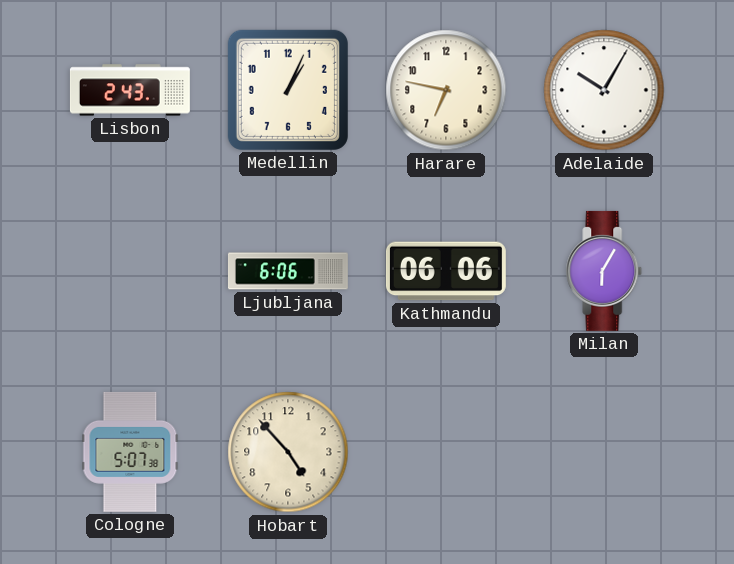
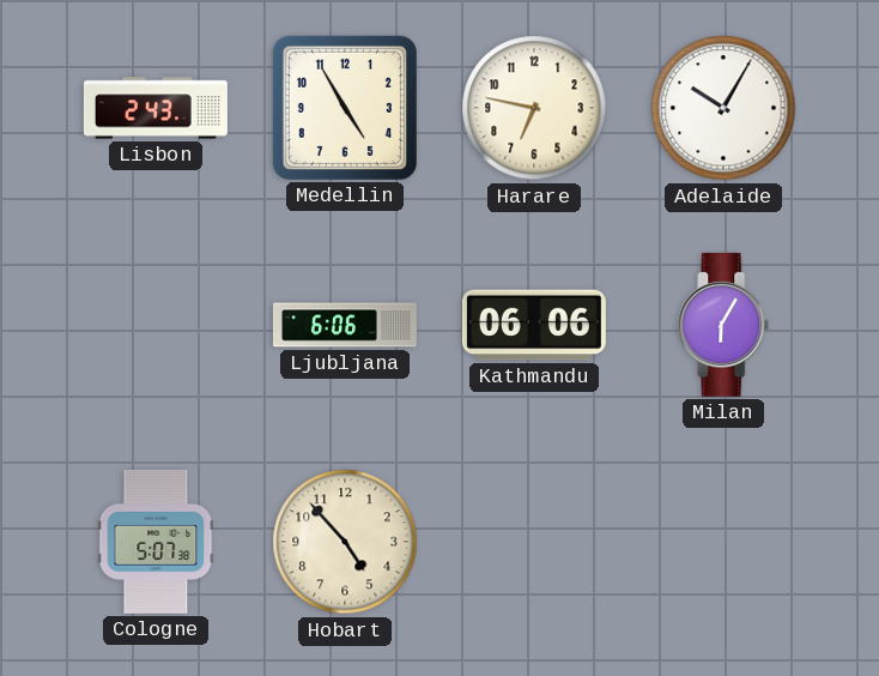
Medellin: 1:04 -> 4:55 (345, 108)
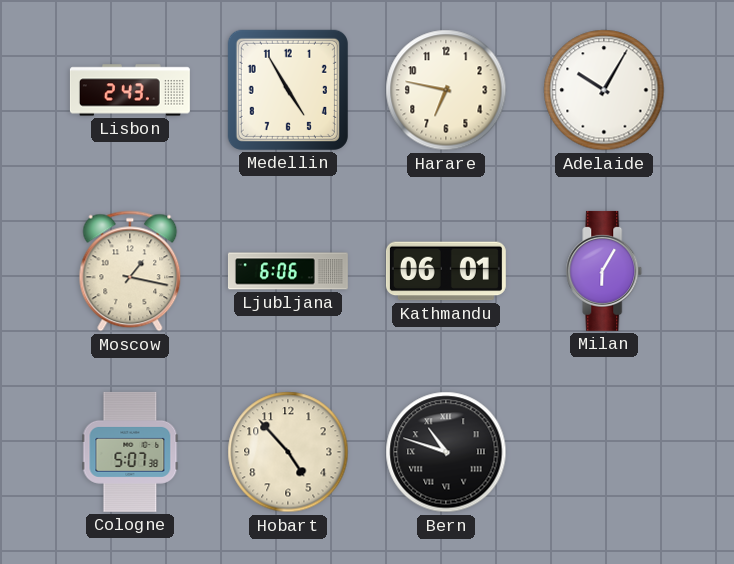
Moscow: none -> 1:17 (130, 271)
Kathmandu: 06:06 -> 06:01 (446, 271)
Bern: none -> 10:48 (446, 452)
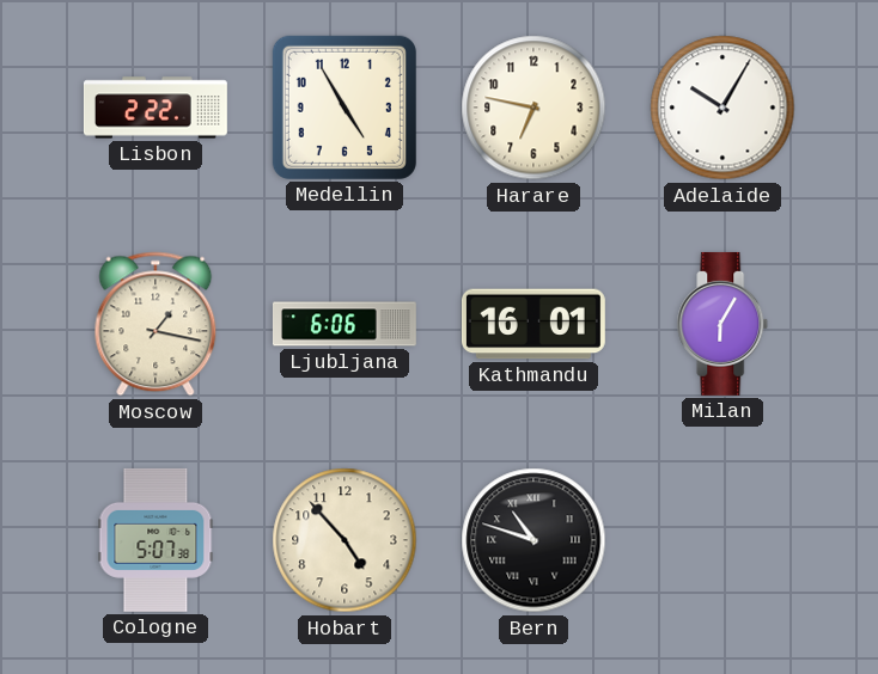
Lisbon: 2:43 -> 2:22 (156, 108)
Kathmandu: 06:01 -> 16:01 (533, 324)
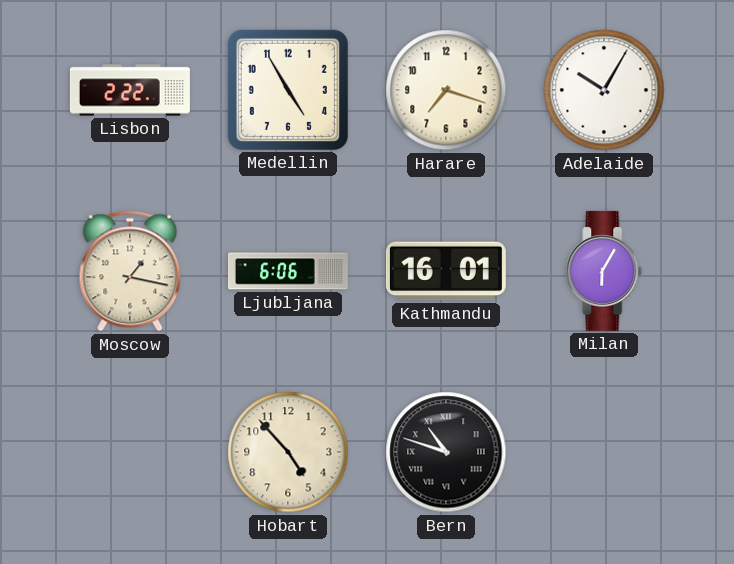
Harare: 6:47 -> 7:18 (446, 90)
Cologne: 5:07 -> none (156, 540)
